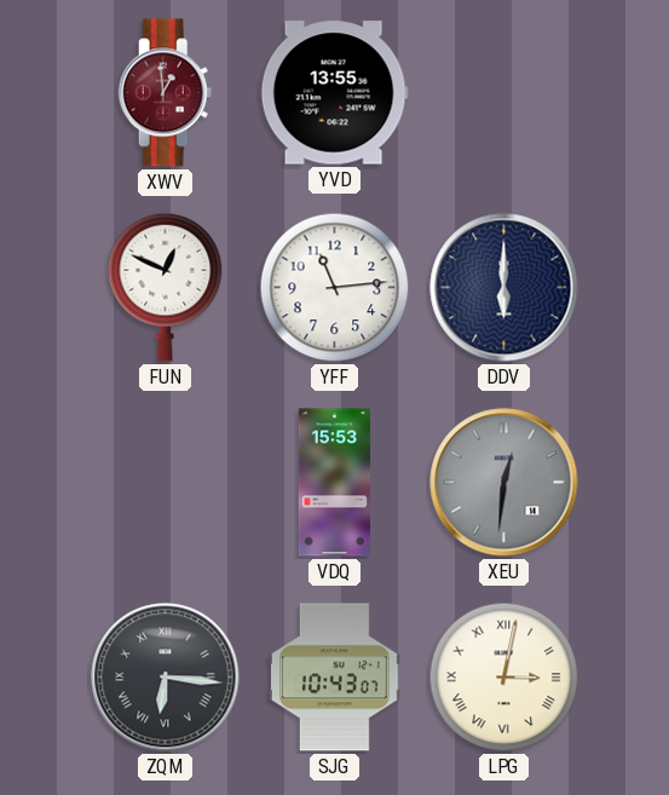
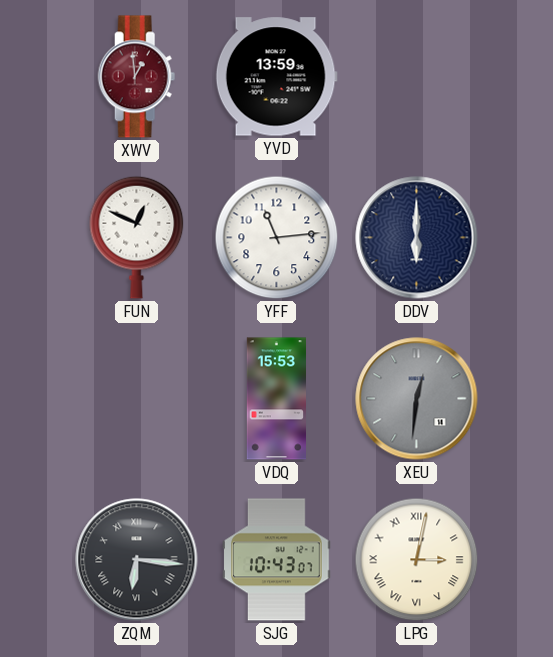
YVD: 13:55 -> 13:59 (276, 77)
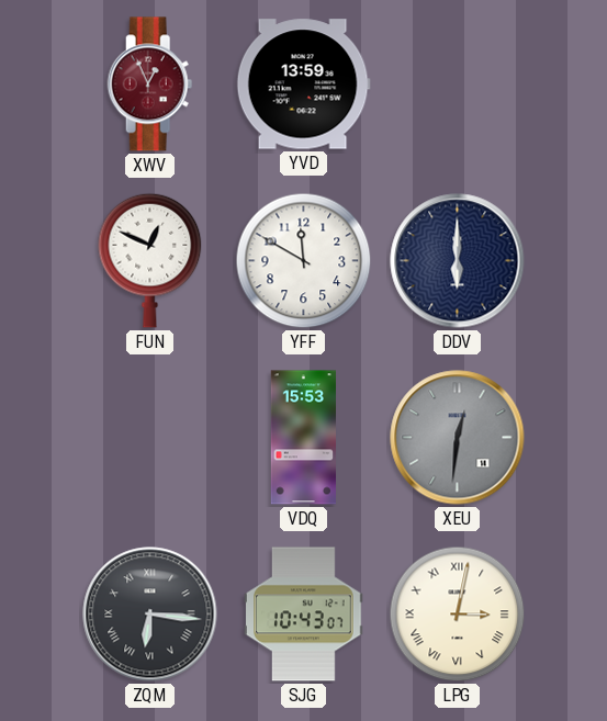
XWV: 12:59 -> 12:56 (150, 85)
YFF: 11:14 -> 11:50 (304, 261)
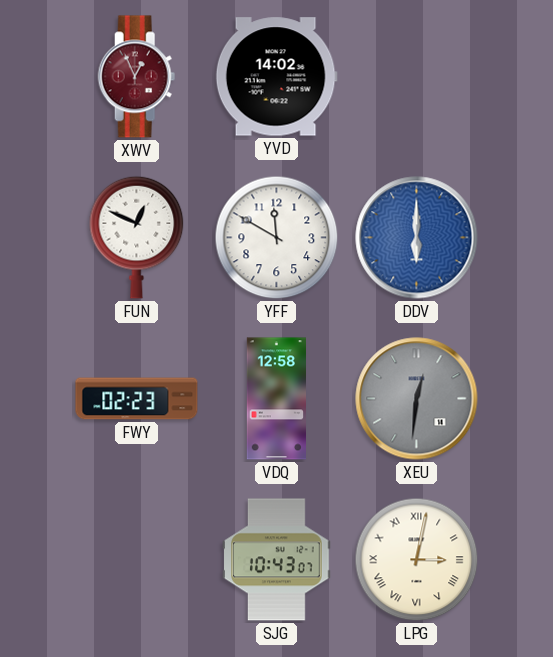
YVD: 13:59 -> 14:02 (276, 77)
DDV dial: navy -> blue (417, 238)
FWY: none -> 02:23 (137, 399)
VDQ: 15:53 -> 12:58 (276, 399)
ZQM: 6:16 -> none (150, 615)
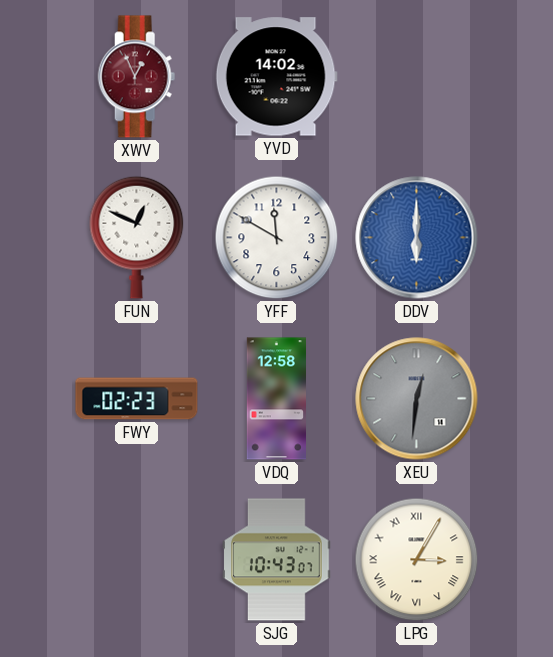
LPG: 3:02 -> 3:05 (417, 560)
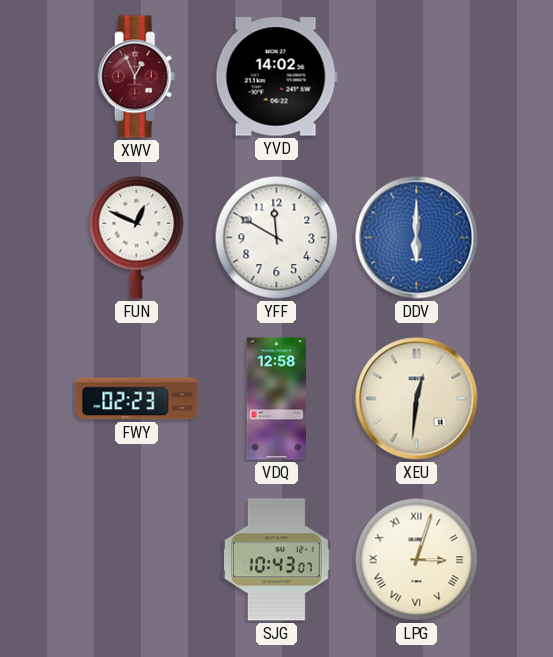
XEU dial: grey -> cream (417, 399)
LPG: 3:05 -> 3:03 (417, 560)
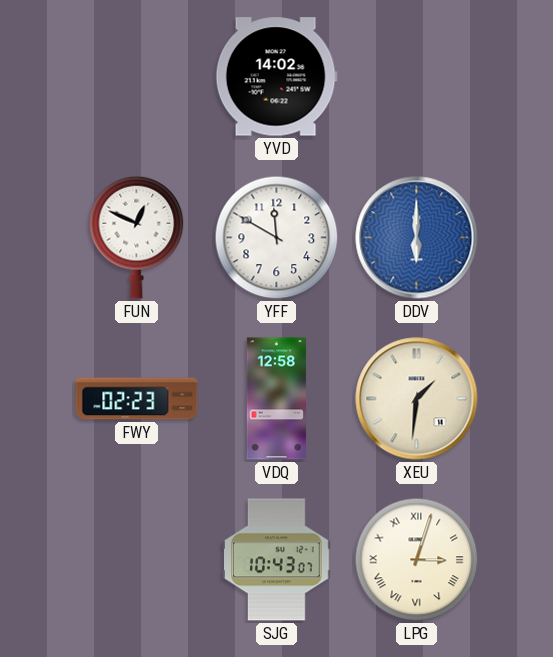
XWV: 12:56 -> none (137, 77)
XEU: 12:31 -> 1:31 (417, 399)
